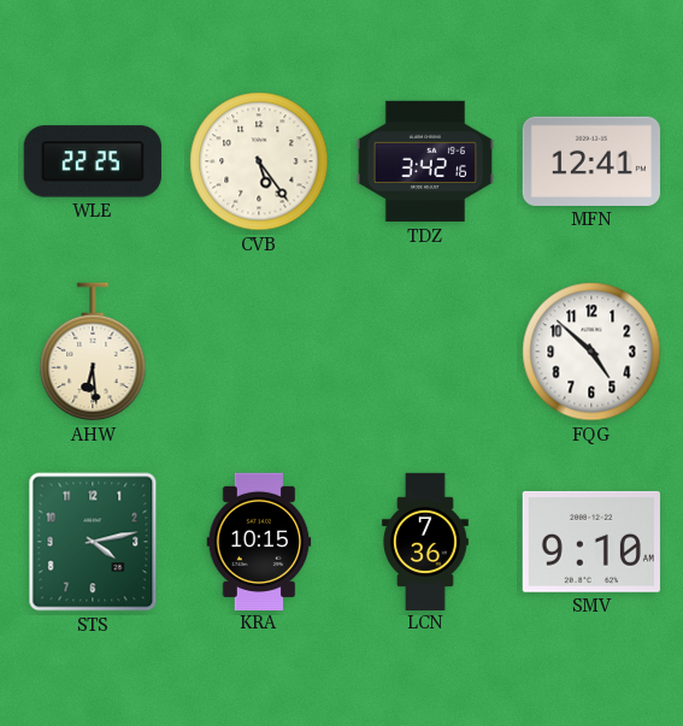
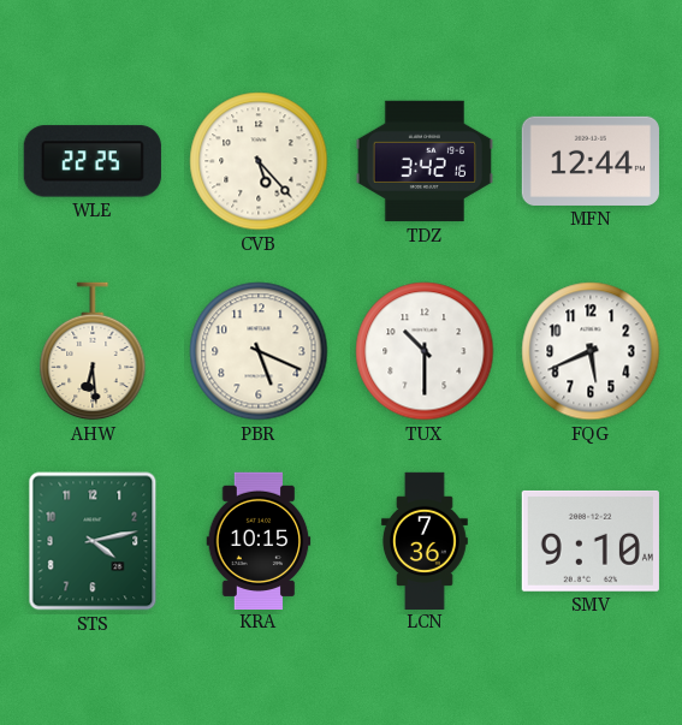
CVB: 5:24 -> 5:23 (259, 161)
MFN: 12:41 -> 12:44 (591, 161)
PBR: none -> 5:19 (259, 351)
TUX: none -> 10:30 (425, 351)
FQG: 4:52 -> 5:41 (591, 351)
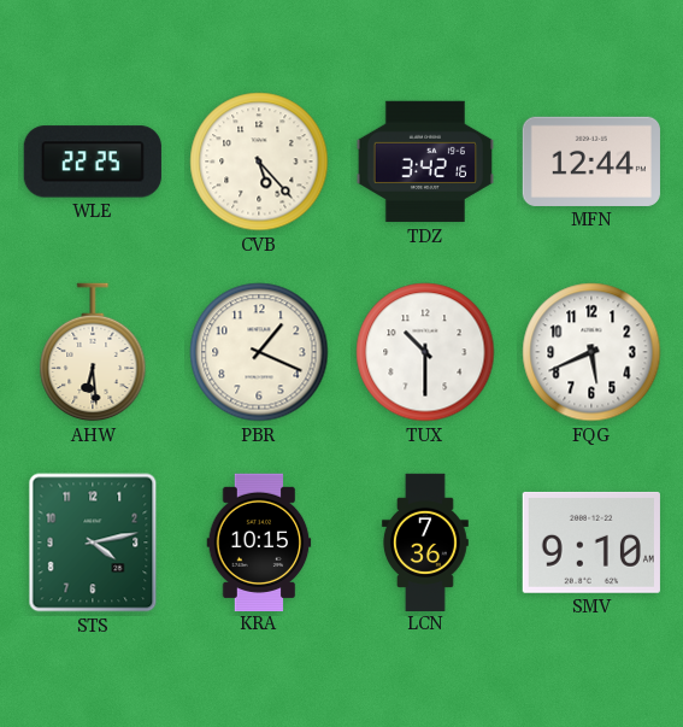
PBR: 5:19 -> 1:19 (259, 352)
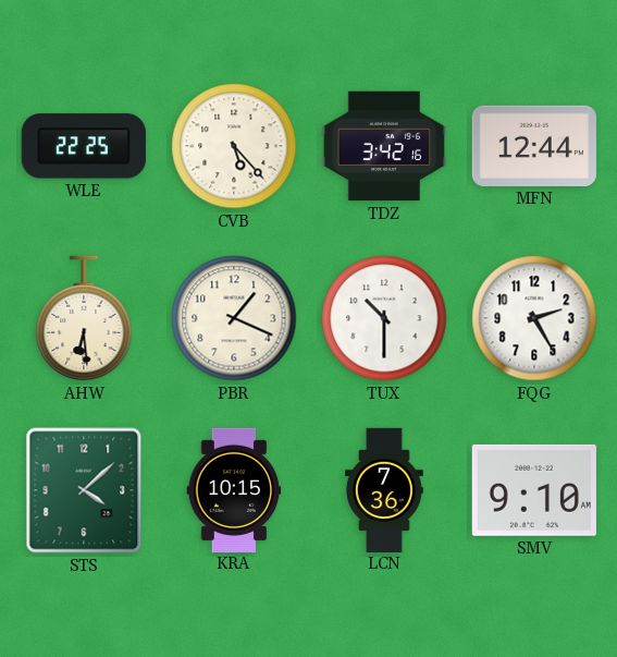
FQG: 5:41 -> 2:25 (534, 318)
STS: 4:13 -> 4:08 (84, 490)
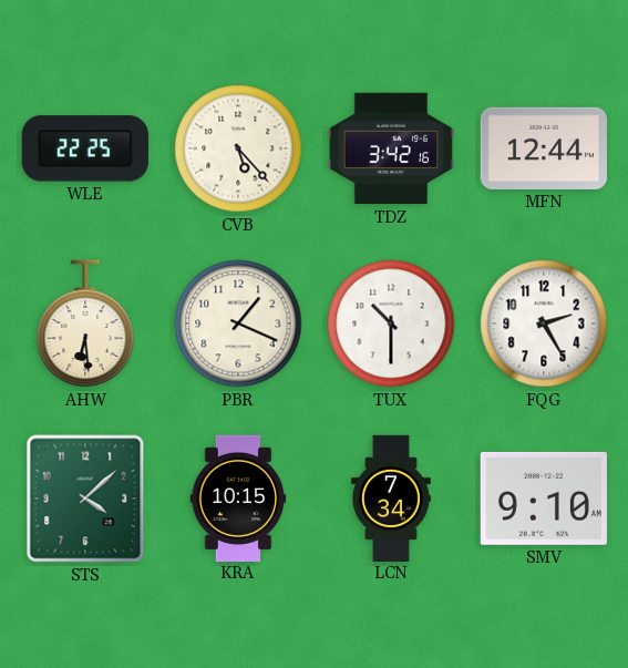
LCN: 7:36 -> 7:34 (391, 497)
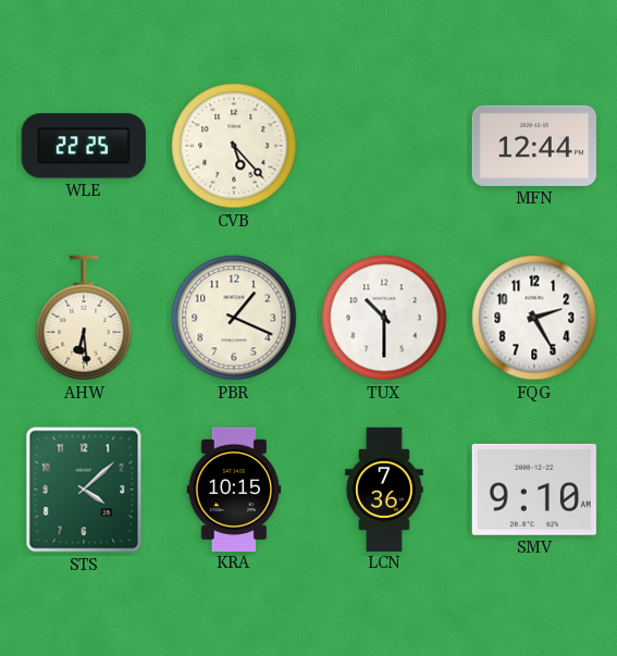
TDZ: 3:42 -> none (391, 148)
LCN: 7:34 -> 7:36 (384, 488)
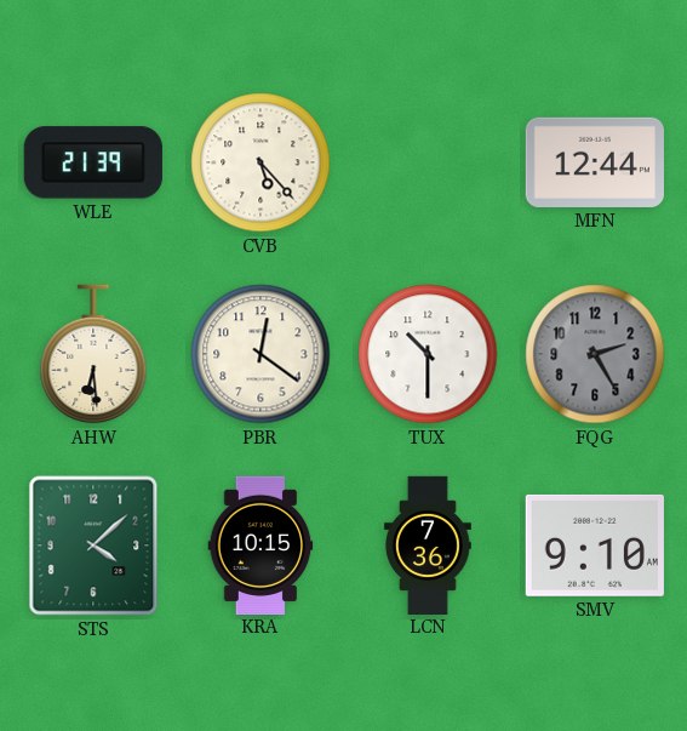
WLE: 22:25 -> 21:39 (93, 162)
PBR: 1:19 -> 12:21 (261, 354)
FQG dial: white -> grey (595, 354)
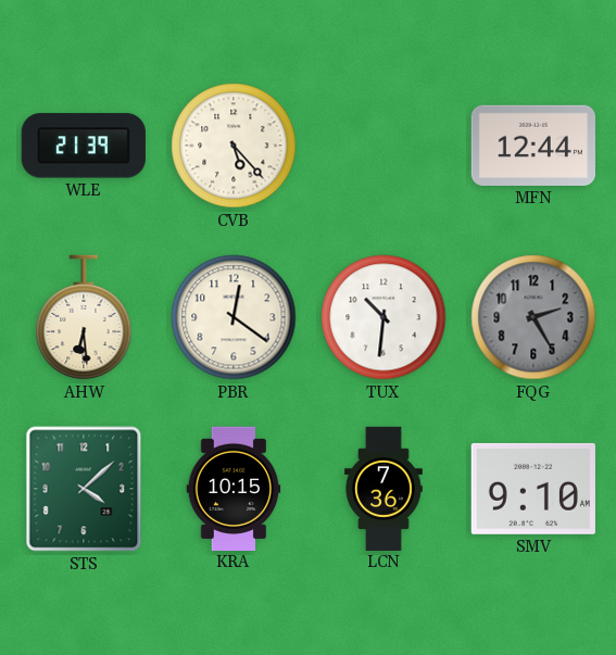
TUX: 10:30 -> 10:31 (384, 317)
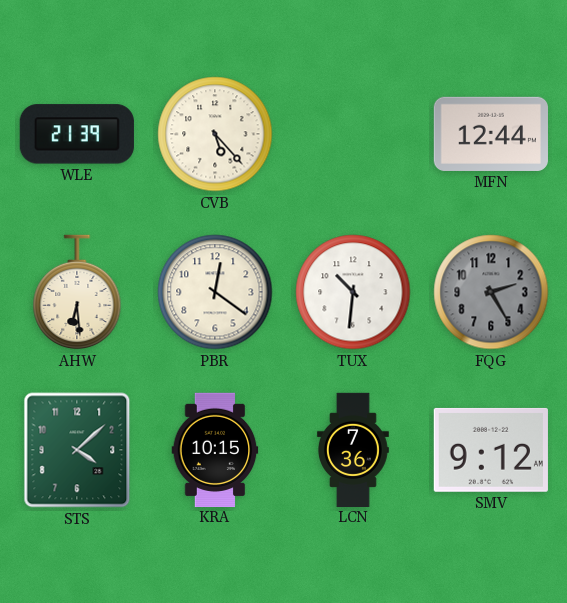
SMV: 9:10 -> 9:12 (491, 450)
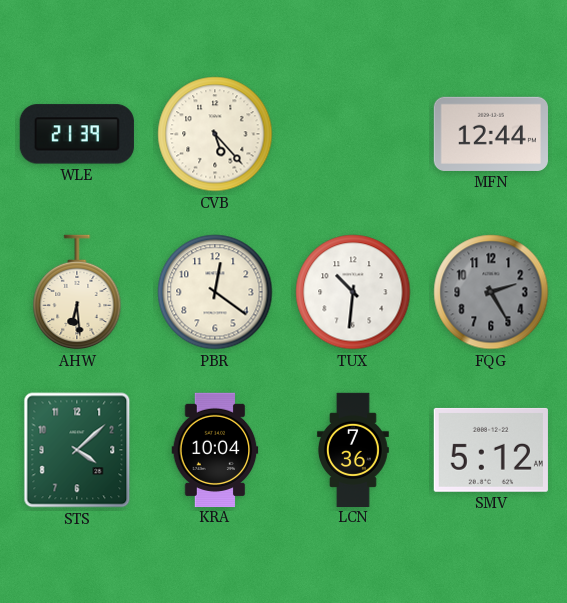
KRA: 10:15 -> 10:04 (215, 449)
SMV: 9:12 -> 5:12 (491, 450)
